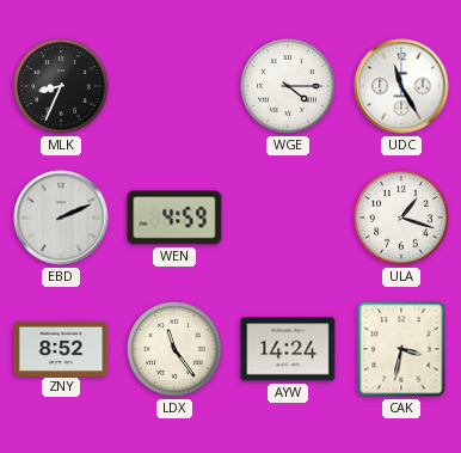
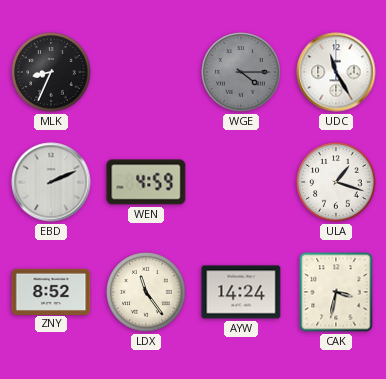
WGE dial: white -> grey (241, 72)
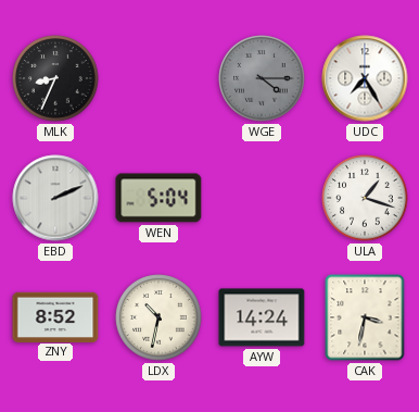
UDC: 11:25 -> 7:25 (365, 78)
WEN: 4:59 -> 5:04 (158, 198)
LDX: 11:24 -> 10:32 (158, 317)
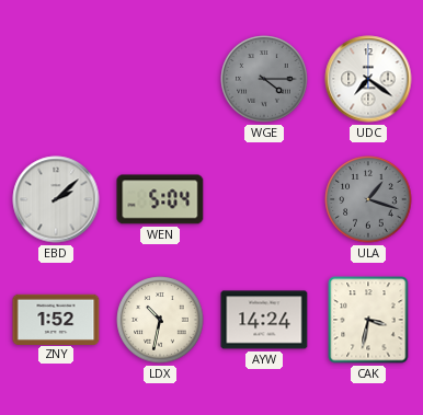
MLK: 8:34 -> none (55, 78)
UDC: 7:25 -> 7:21 (368, 79)
EBD: 2:11 -> 2:08 (56, 199)
ULA dial: white -> grey (368, 199)
ZNY: 8:52 -> 1:52 (56, 319)
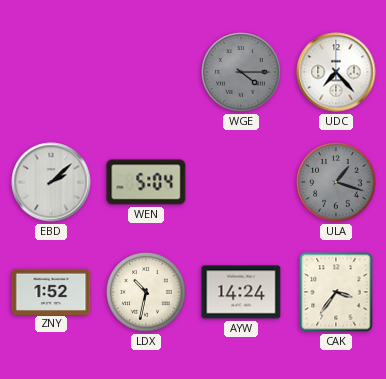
UDC: 7:21 -> 7:23 (336, 72)
CAK: 3:32 -> 3:36 (336, 292)
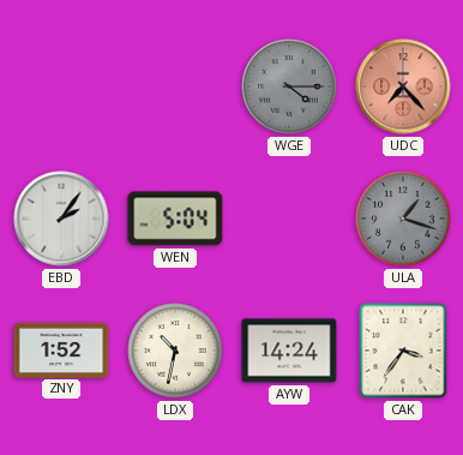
UDC dial: white -> salmon (403, 86)
EBD: 2:08 -> 2:06 (61, 218)
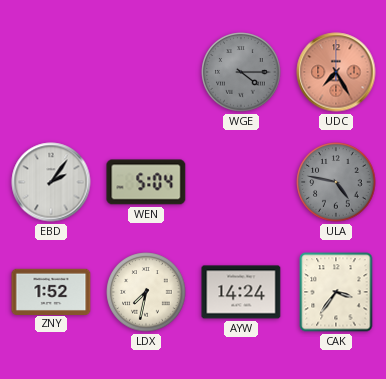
UDC: 7:23 -> 7:25 (336, 72)
ULA: 1:18 -> 4:47 (336, 182)
LDX: 10:32 -> 7:32 (146, 292)
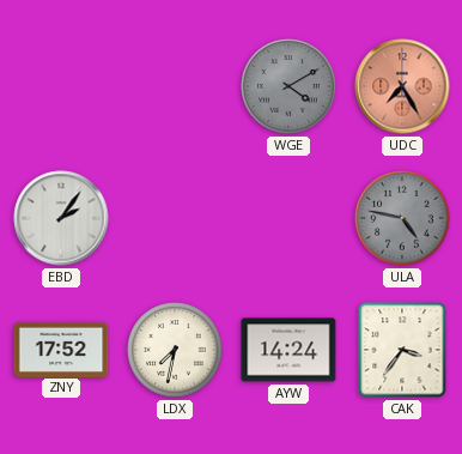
WGE: 4:15 -> 4:10 (288, 86)
WEN: 5:04 -> none (146, 182)
ZNY: 1:52 -> 17:52 (61, 349)
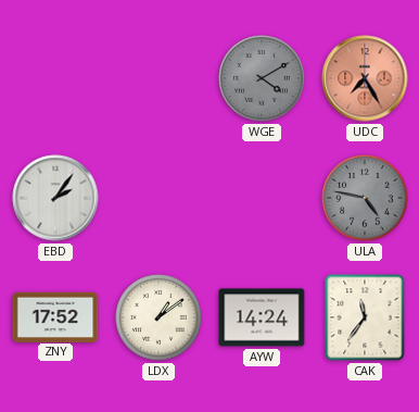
LDX: 7:32 -> 1:09 (158, 317)
CAK: 3:36 -> 11:36 (365, 317)
